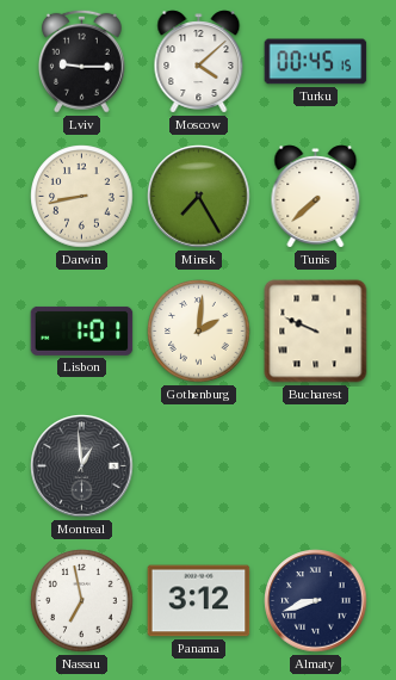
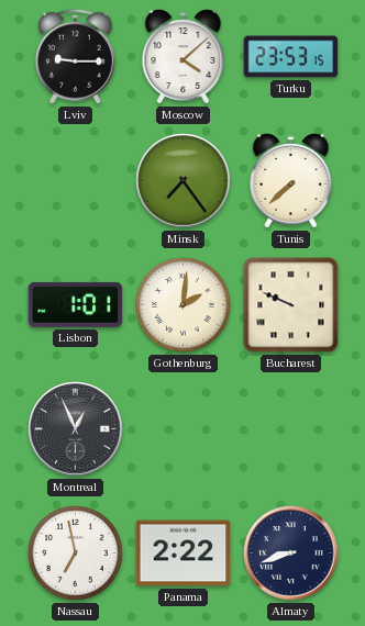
Turku: 00:45 -> 23:53 (291, 57)
Darwin: 8:43 -> none (82, 197)
Minsk: 7:25 -> 7:24 (184, 181)
Montreal: 12:59 -> 12:56 (76, 429)
Panama: 3:12 -> 2:22 (184, 554)
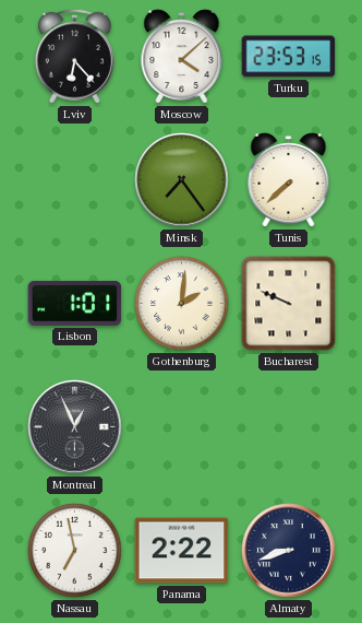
Lviv: 9:15 -> 6:23 (74, 56)
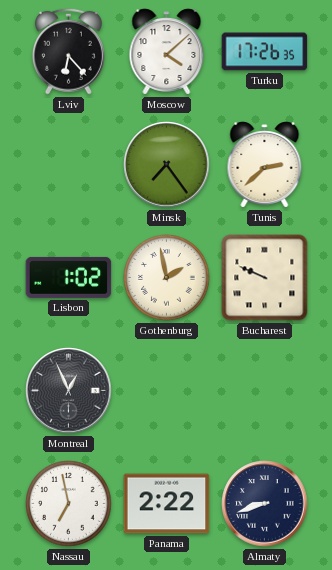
Turku: 23:53 -> 17:26 (265, 52)
Tunis: 7:38 -> 2:38 (265, 165)
Lisbon: 1:01 -> 1:02 (69, 277)
Gothenburg: 2:01 -> 1:58 (167, 278)
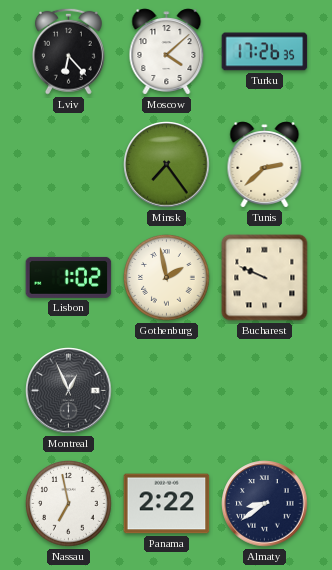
Almaty: 8:42 -> 8:39 (265, 504)
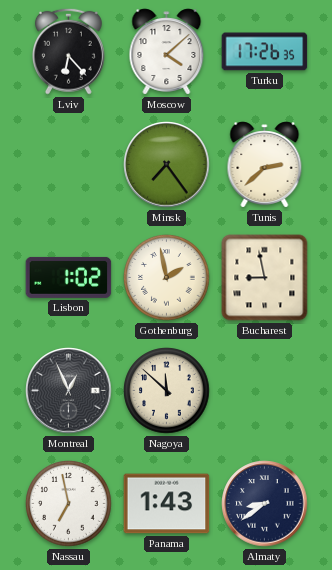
Bucharest: 9:49 -> 8:58 (265, 278)
Nagoya: none -> 11:52 (167, 391)
Panama: 2:22 -> 1:43 (167, 504)
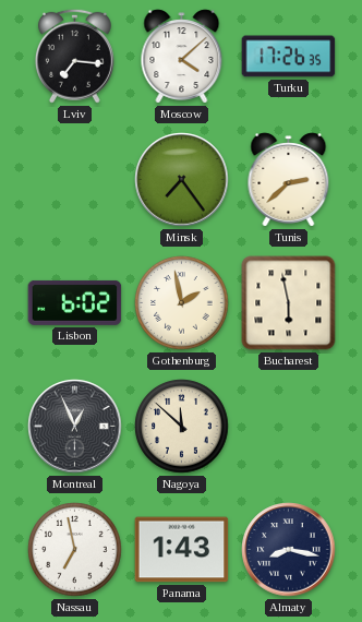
Lviv: 6:23 -> 7:16 (74, 56)
Lisbon: 1:02 -> 6:02 (75, 302)
Bucharest: 8:58 -> 5:58 (289, 303)
Almaty: 8:39 -> 8:17 (289, 550)
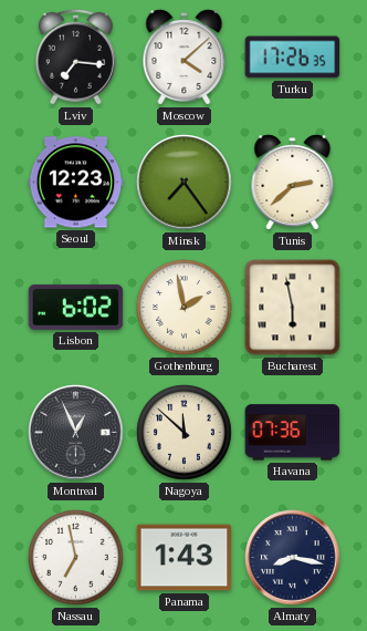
Seoul: none -> 12:23 (76, 183)
Havana: none -> 07:36 (293, 433)
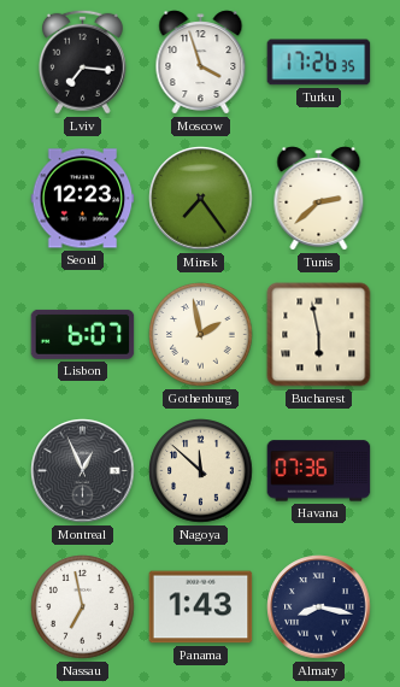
Moscow: 4:08 -> 3:57 (201, 63)
Lisbon: 6:02 -> 6:07 (83, 334)
